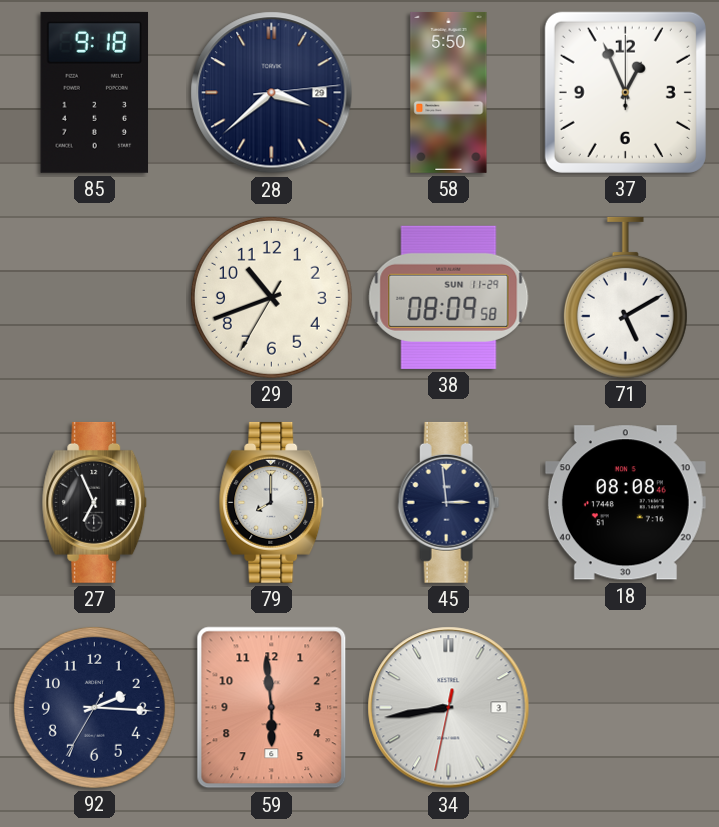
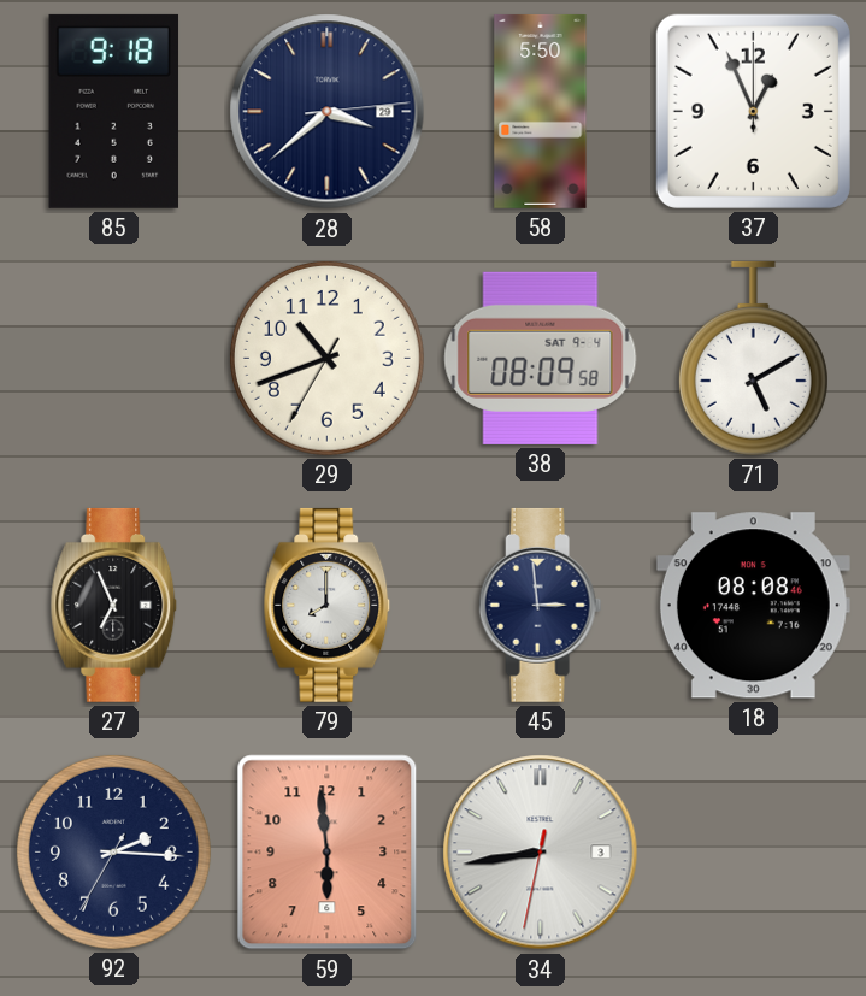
38 date: SUN 11-29 -> SAT 9-4 (541, 358)
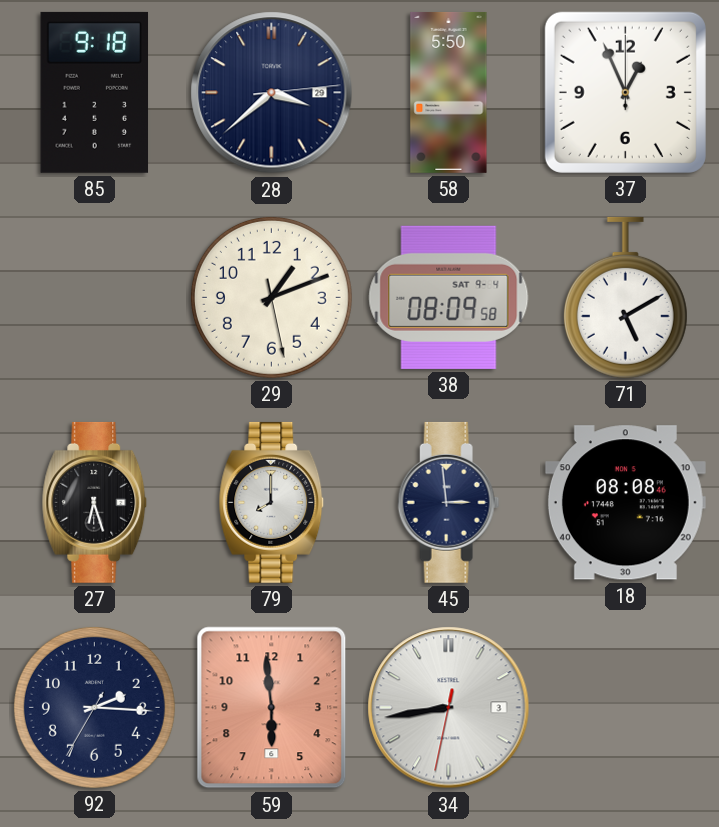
29: 10:41 -> 1:11 (271, 297)
27: 6:56 -> 6:27 (95, 502)
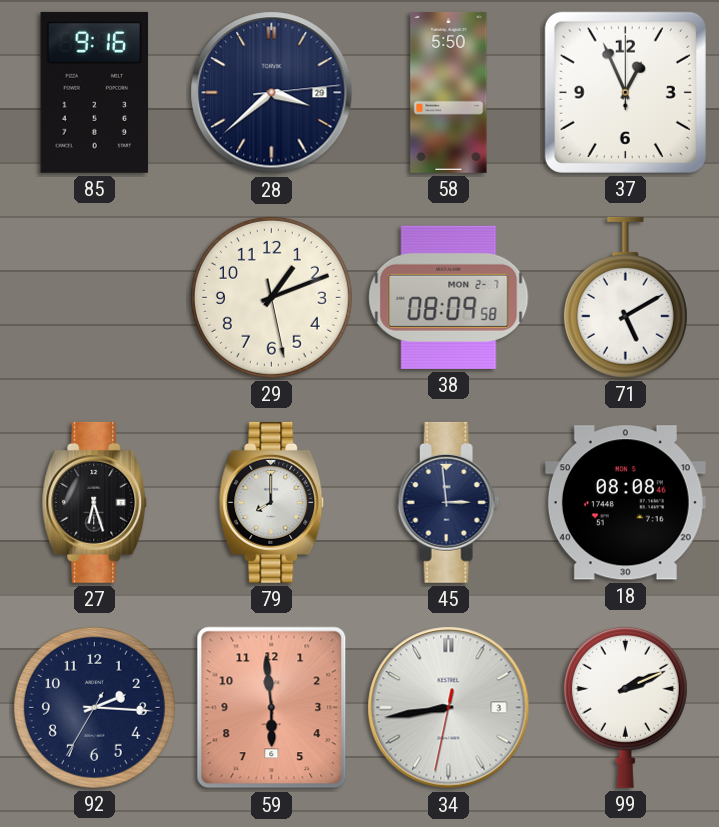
85: 9:18 -> 9:16 (95, 92)
38 date: SAT 9-4 -> MON 2-7 (449, 297)
99: none -> 2:11 (625, 707)
